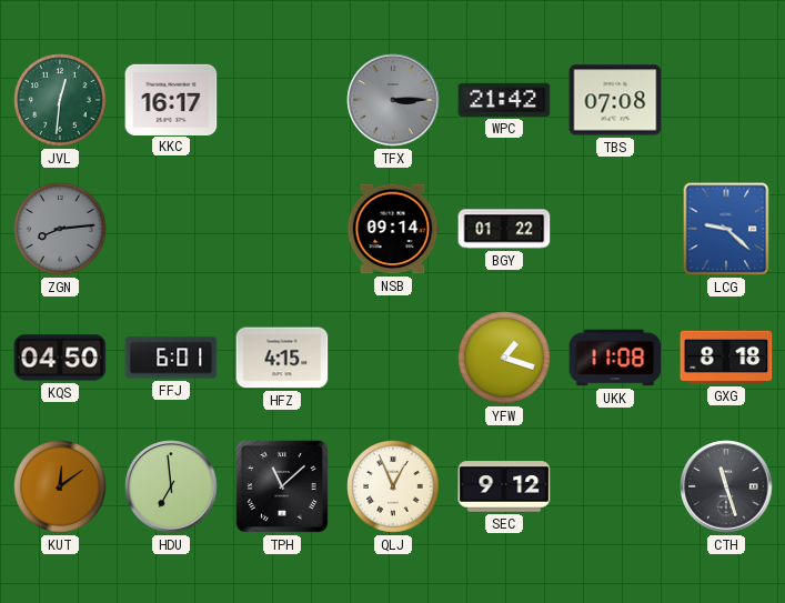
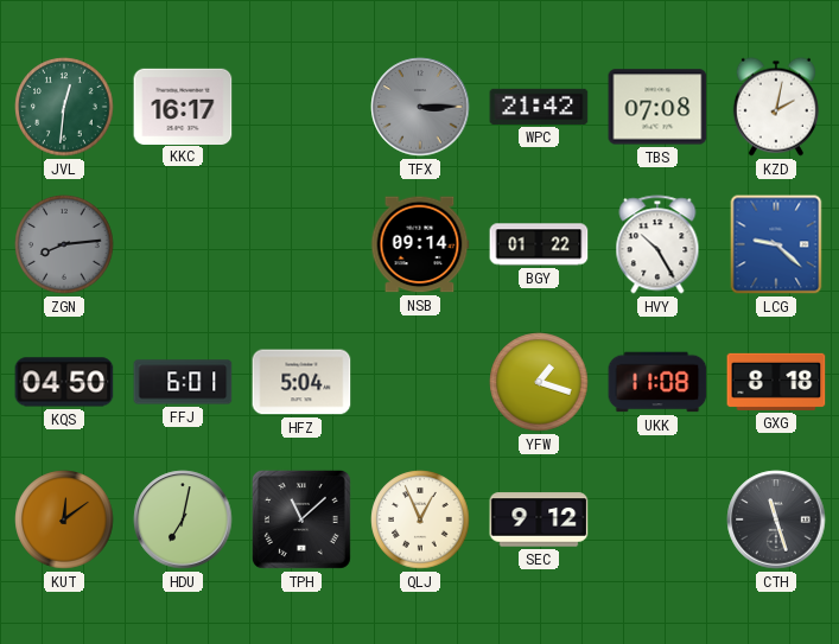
KZD: none -> 2:02 (776, 107)
HVY: none -> 10:25 (657, 244)
HFZ: 4:15 -> 5:04 (301, 382)
HDU: 6:59 -> 7:02 (183, 519)
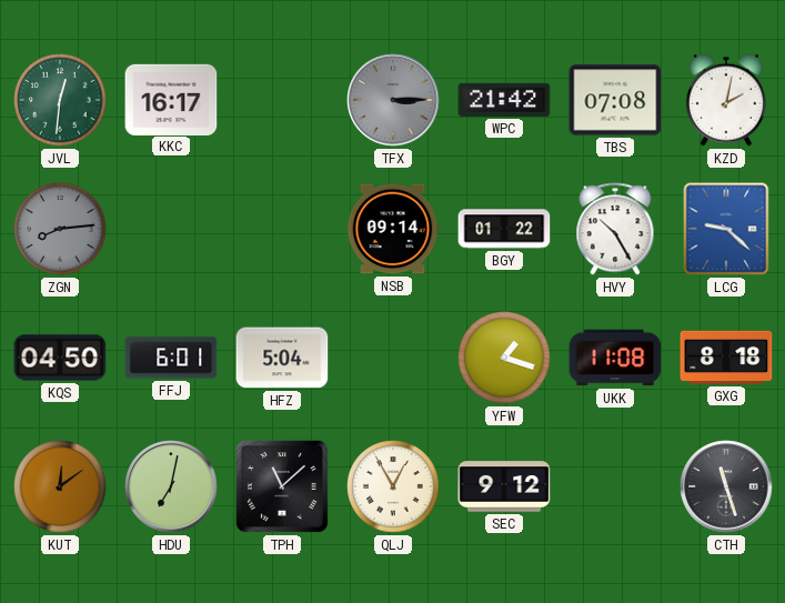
QLJ: 12:56 -> 12:55 (393, 486)
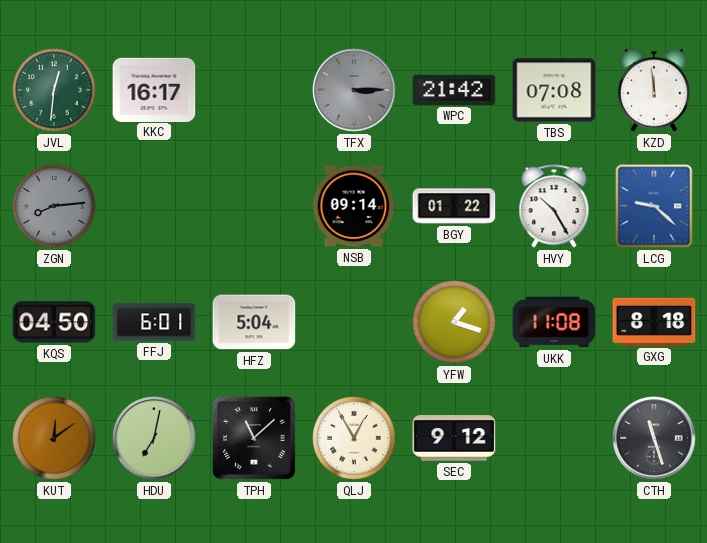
KZD: 2:02 -> 11:59 (654, 90)
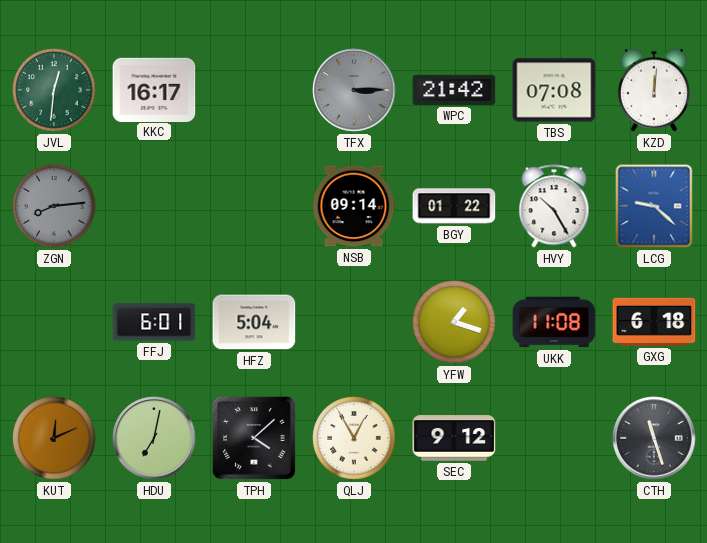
KZD: 11:59 -> 12:01 (654, 90)
KQS: 04:50 -> none (54, 322)
GXG: 8:18 -> 6:18 (654, 322)
KUT: 12:09 -> 12:11 (54, 438)
TPH: 11:08 -> 4:08 (254, 438)
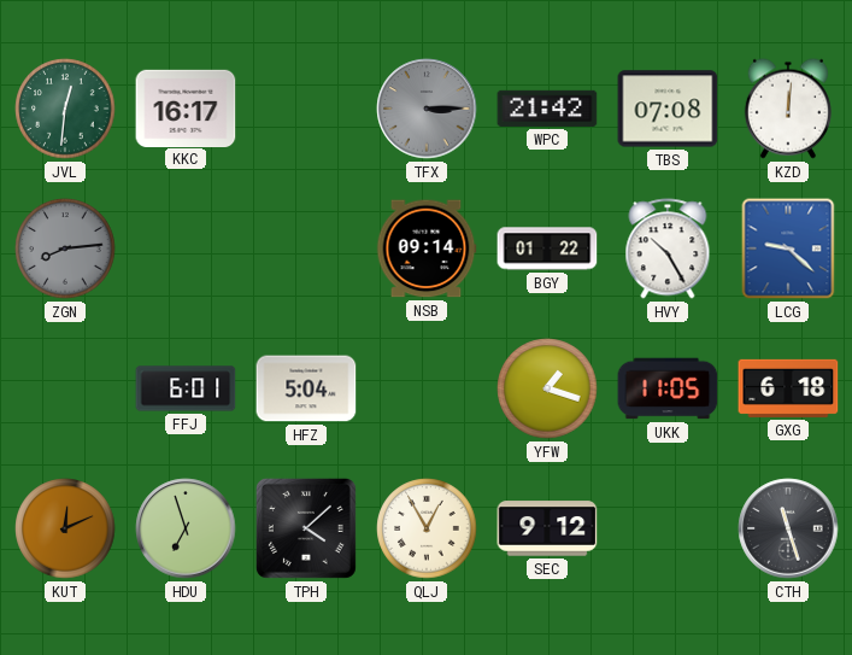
UKK: 11:08 -> 11:05 (668, 388)
HDU: 7:02 -> 6:57 (186, 528)
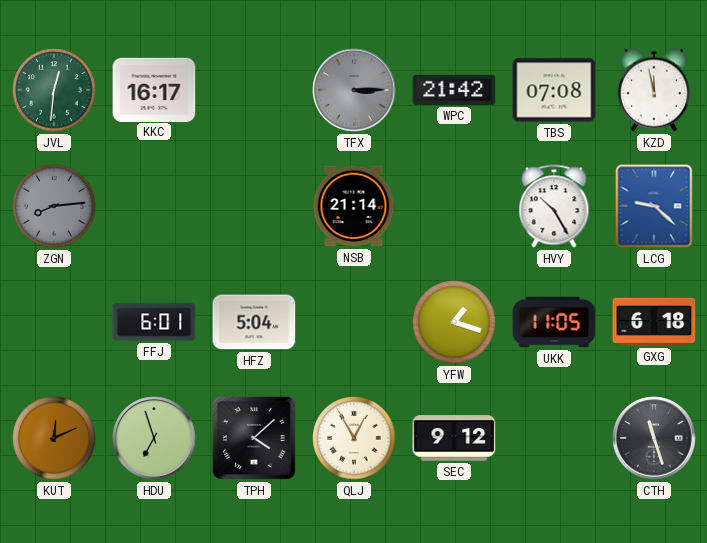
KZD: 12:01 -> 11:58 (654, 90)
NSB: 09:14 -> 21:14 (354, 206)
BGY: 01:22 -> none (547, 248)
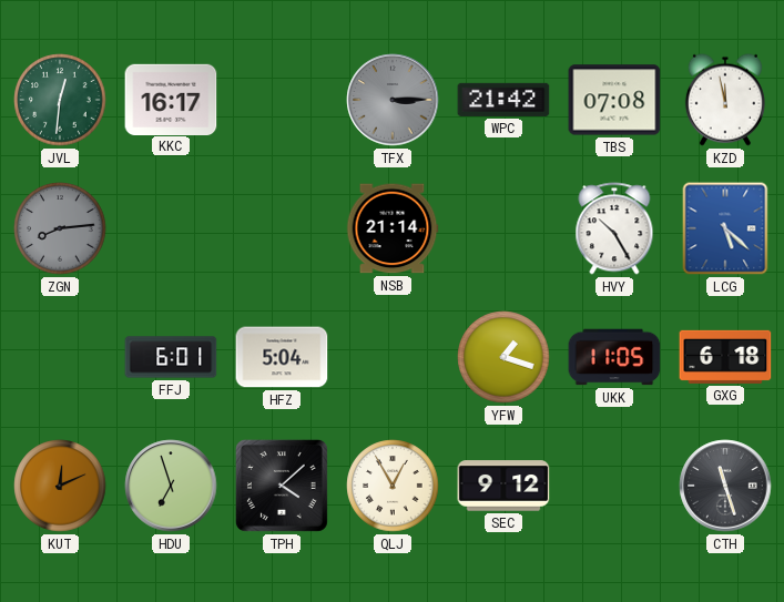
LCG: 9:22 -> 5:22 (725, 228)
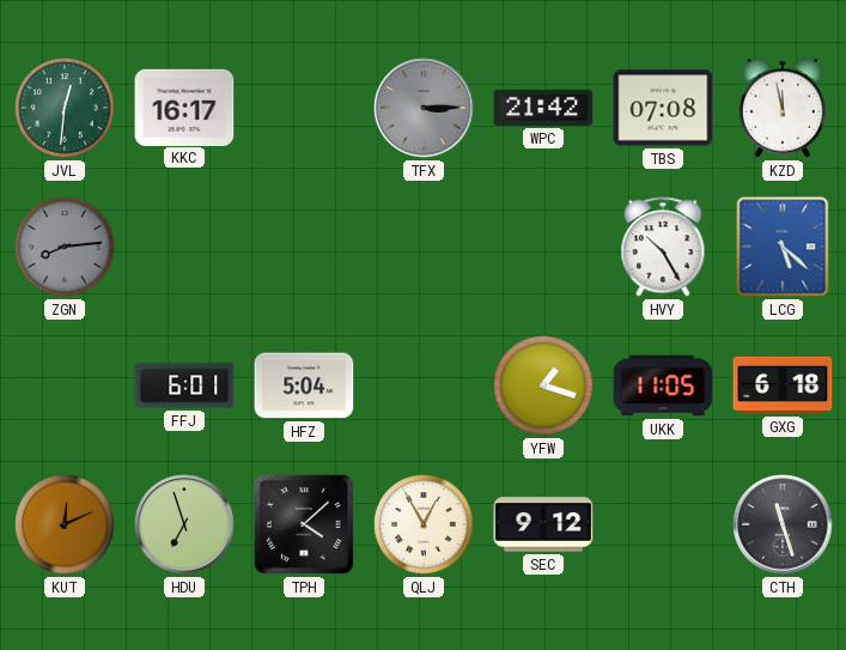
NSB: 21:14 -> none (393, 228)
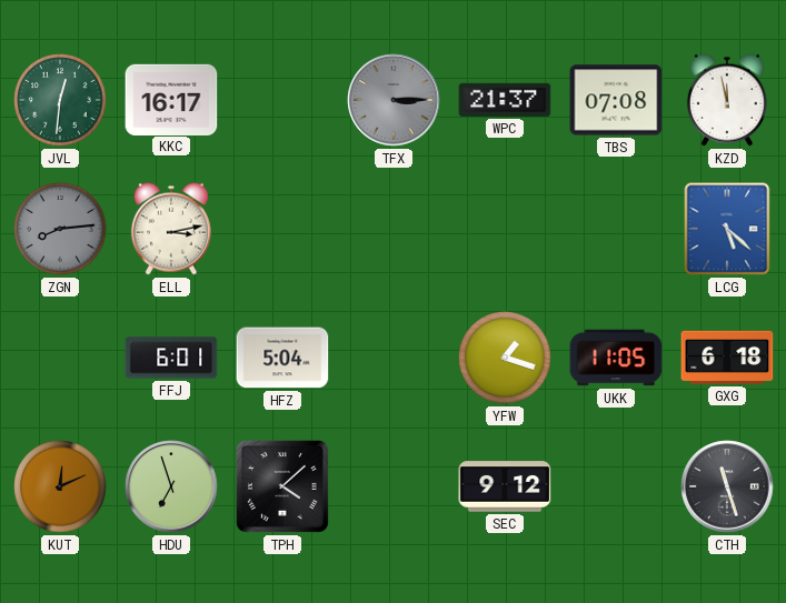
WPC: 21:42 -> 21:37 (505, 100)
ELL: none -> 3:13 (171, 229)
HVY: 10:25 -> none (663, 247)
QLJ: 12:55 -> none (424, 524)
